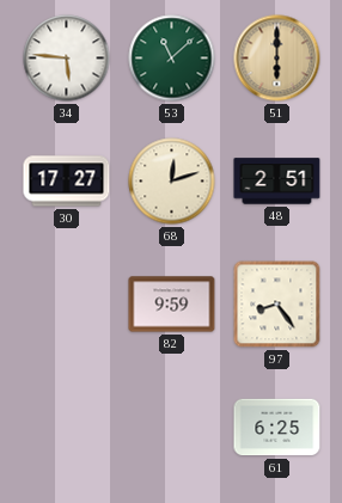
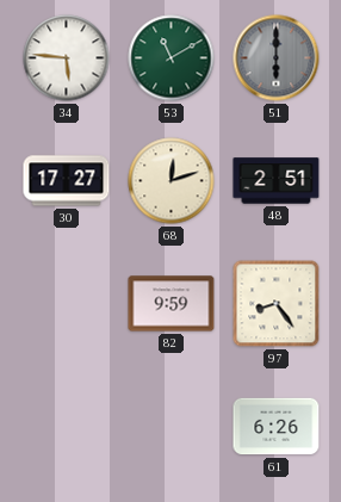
53: 11:08 -> 11:10 (172, 58)
51 dial: champagne -> grey (277, 58)
61: 6:25 -> 6:26 (277, 427)
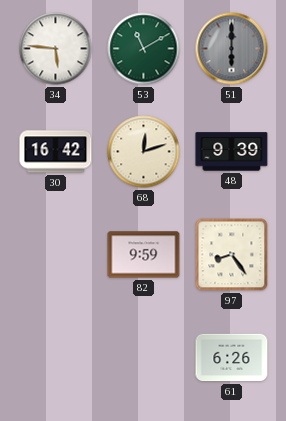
30: 17:27 -> 16:42 (56, 152)
48: 2:51 -> 9:39 (232, 152)
